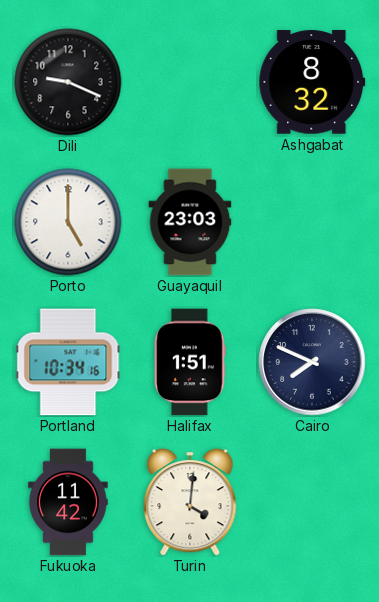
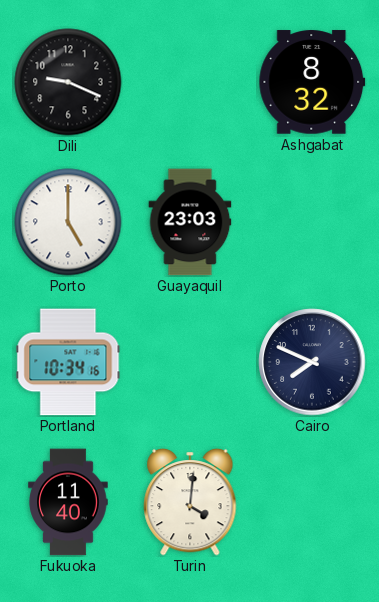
Halifax: 1:51 -> none (190, 362)
Fukuoka: 11:42 -> 11:40 (68, 502)
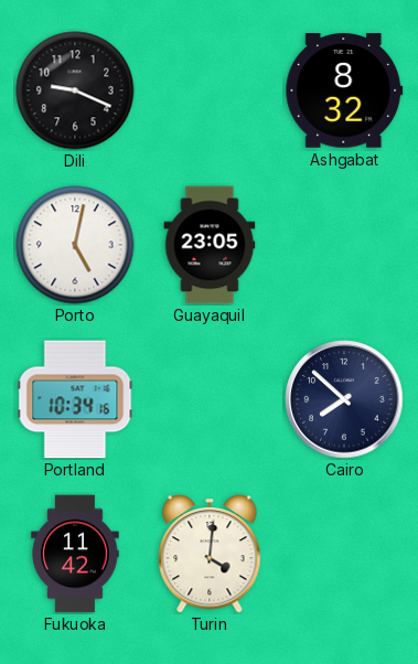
Porto: 5:00 -> 5:02 (75, 245)
Guayaquil: 23:03 -> 23:05 (210, 245)
Cairo: 7:49 -> 7:52 (344, 399)
Fukuoka: 11:40 -> 11:42 (75, 554)
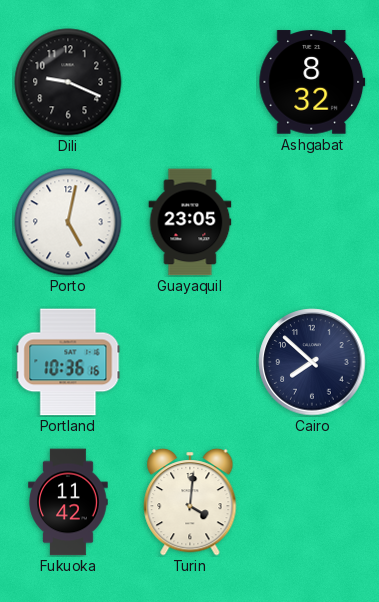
Portland: 10:34 -> 10:36 (68, 362)
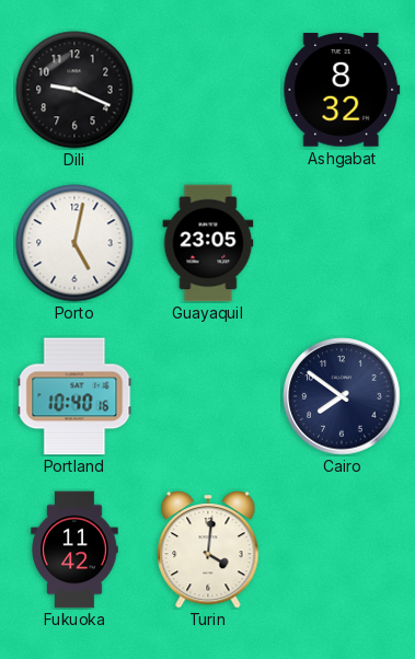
Portland: 10:36 -> 10:40 (74, 396)
Cairo: 7:52 -> 7:51 (342, 396)
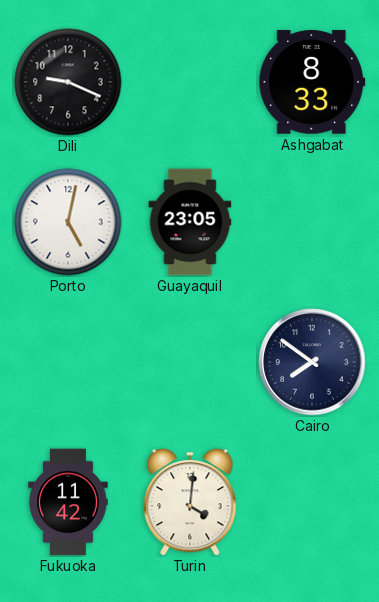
Ashgabat: 8:32 -> 8:33 (312, 82)
Portland: 10:40 -> none (74, 396)
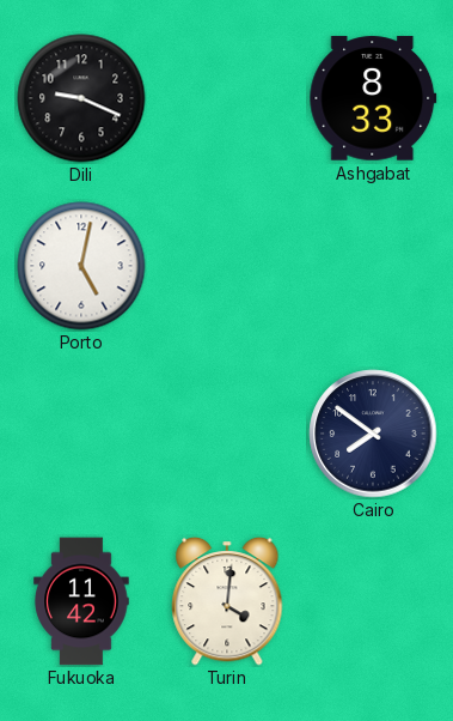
Guayaquil: 23:05 -> none (190, 222)
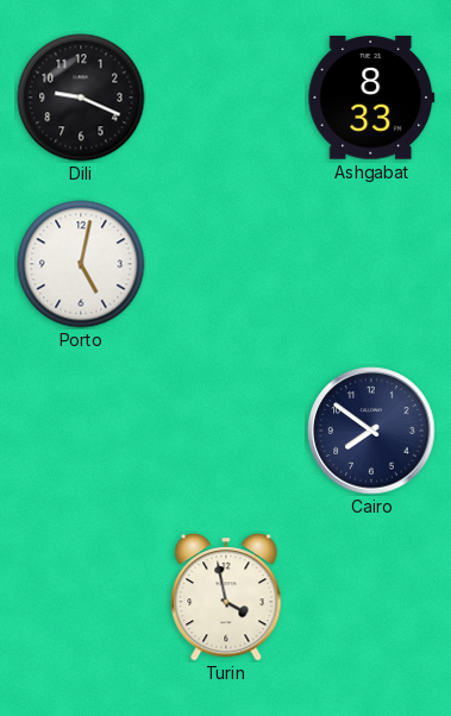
Fukuoka: 11:42 -> none (81, 601)
Turin: 4:01 -> 3:58 (226, 597)
